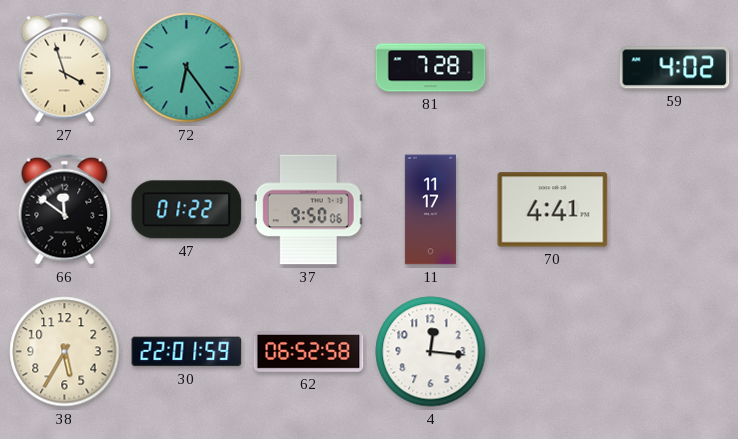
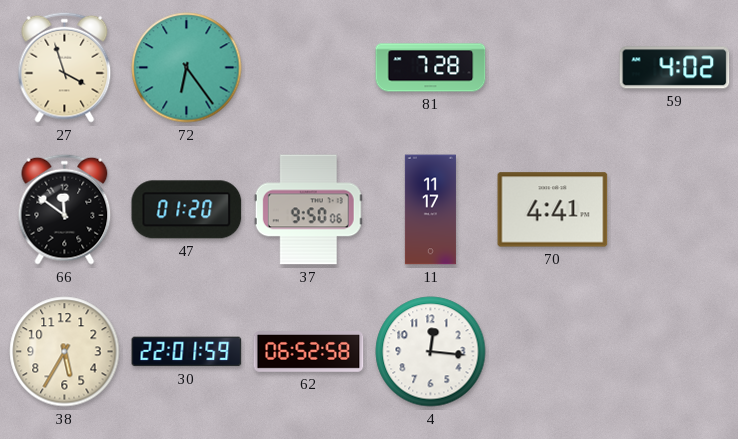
47: 01:22 -> 01:20 (187, 210)
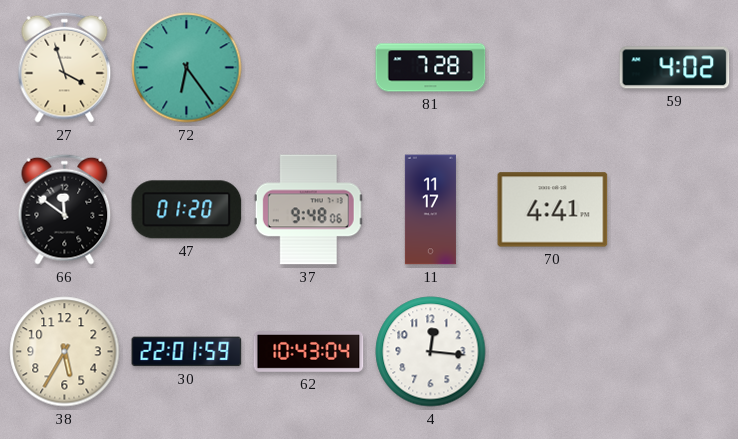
37: 9:50 -> 9:48 (308, 210)
62: 06:52 -> 10:43 (309, 352)
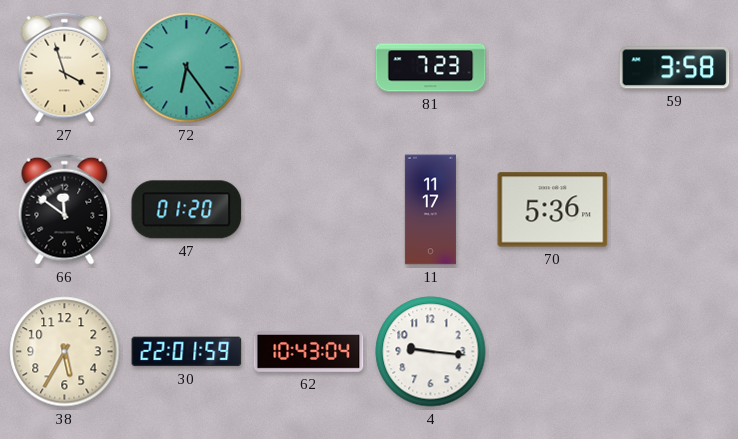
81: 7:28 -> 7:23 (431, 68)
59: 4:02 -> 3:58 (675, 68)
37: 9:48 -> none (308, 210)
70: 4:41 -> 5:36 (553, 210)
4: 12:16 -> 9:16 (431, 352)
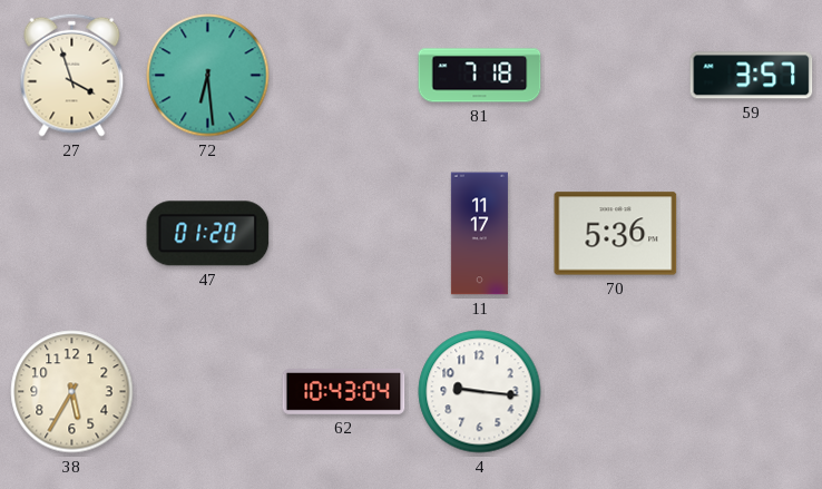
72: 6:24 -> 6:29 (208, 76)
81: 7:23 -> 7:18 (480, 76)
59: 3:58 -> 3:57 (752, 76)
66: 11:51 -> none (65, 209)
30: 22:01 -> none (187, 352)
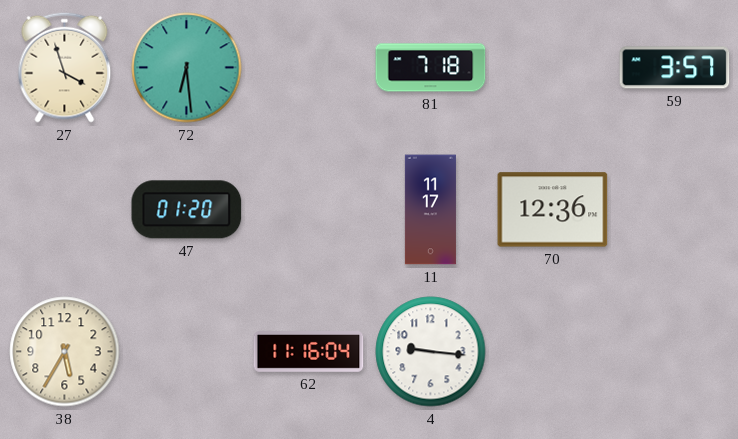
70: 5:36 -> 12:36 (553, 210)
62: 10:43 -> 11:16 (309, 352)
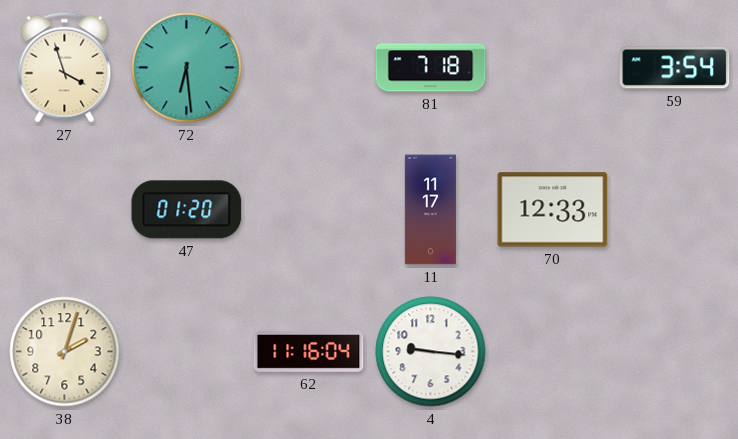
59: 3:57 -> 3:54 (675, 68)
70: 12:36 -> 12:33 (553, 210)
38: 5:35 -> 2:03 (65, 352)
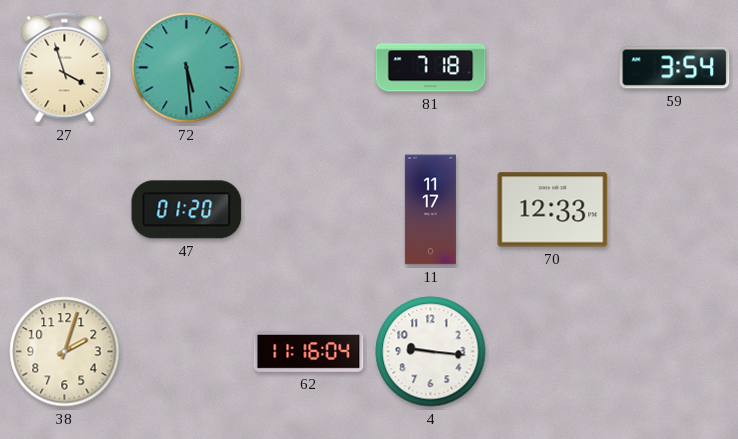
72: 6:29 -> 5:29 (187, 68)
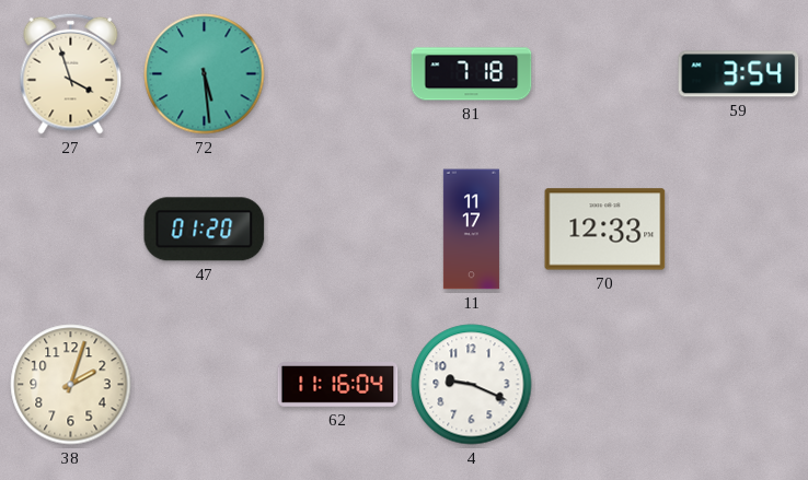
4: 9:16 -> 9:19 (472, 385)
